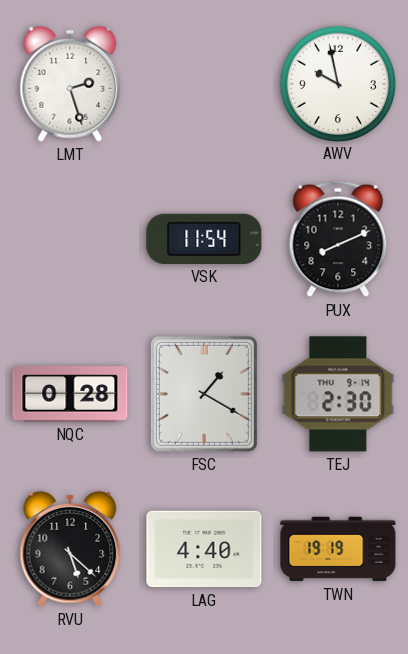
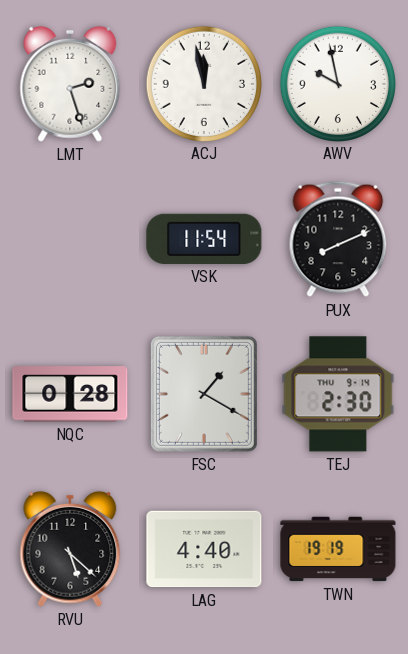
ACJ: none -> 11:58 (203, 83)
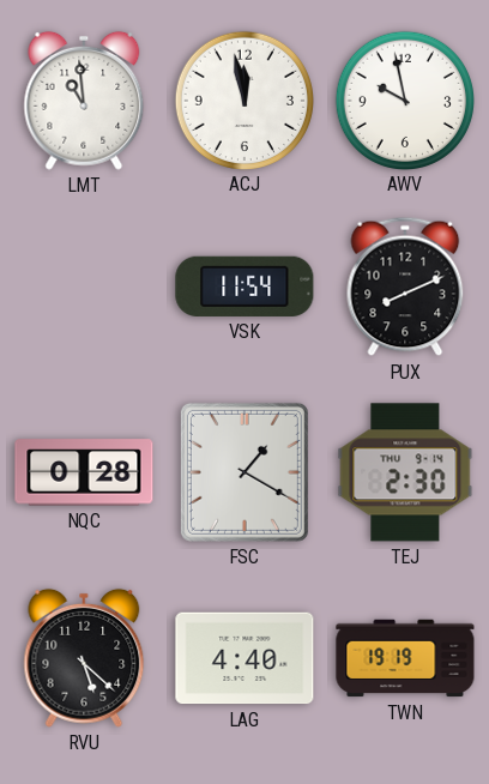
LMT: 2:27 -> 10:59 (84, 101)
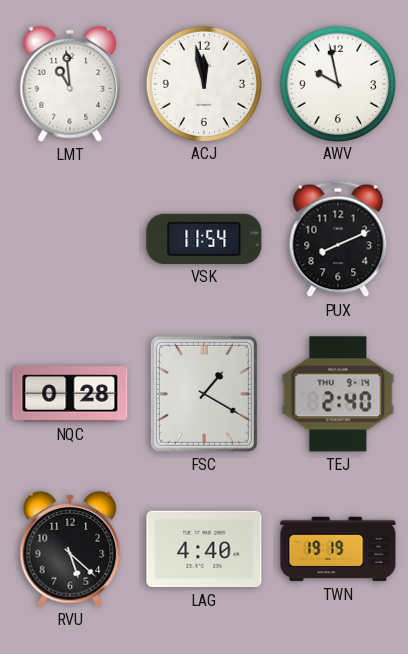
TEJ: 2:30 -> 2:40 (338, 394)
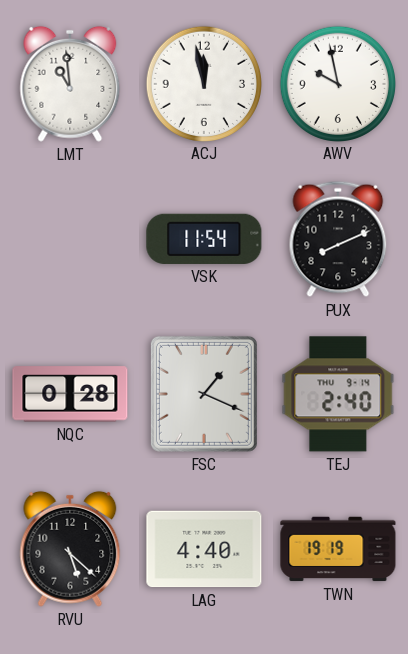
FSC: 1:20 -> 1:19 (204, 394)
